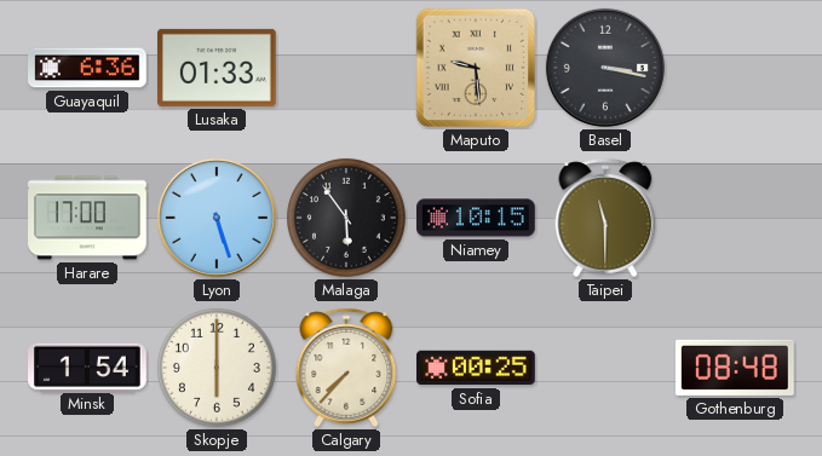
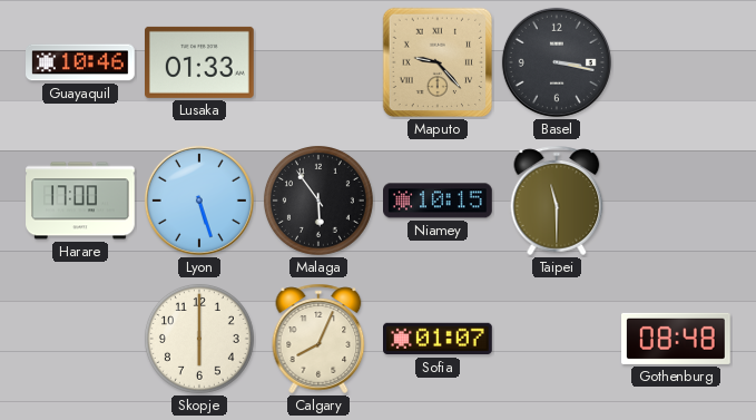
Guayaquil: 6:36 -> 10:46 (80, 62)
Maputo: 9:29 -> 9:23 (438, 62)
Minsk: 1:54 -> none (88, 366)
Calgary: 7:37 -> 8:04 (318, 339)
Sofia: 00:25 -> 01:07 (439, 339)
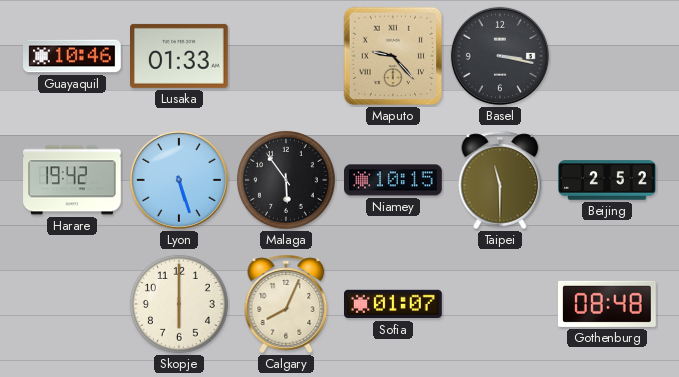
Harare: 17:00 -> 19:42 (72, 180)
Beijing: none -> 2:52 (607, 180)
